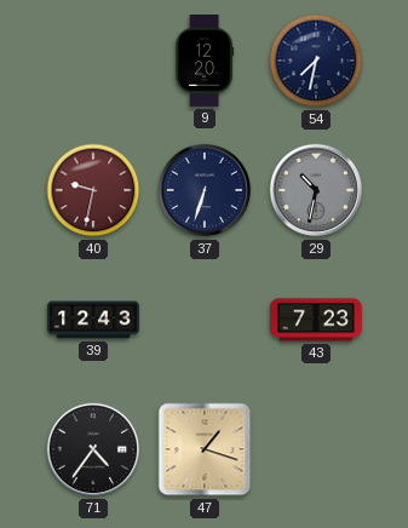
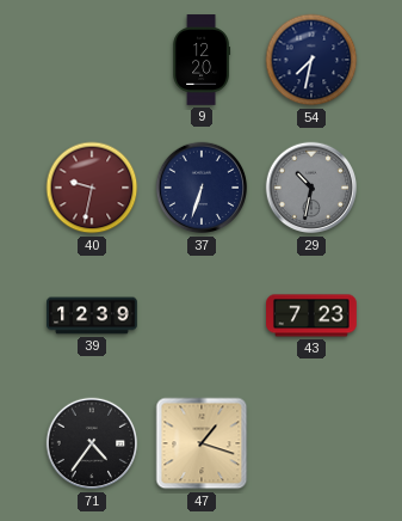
39: 12:43 -> 12:39 (92, 315)
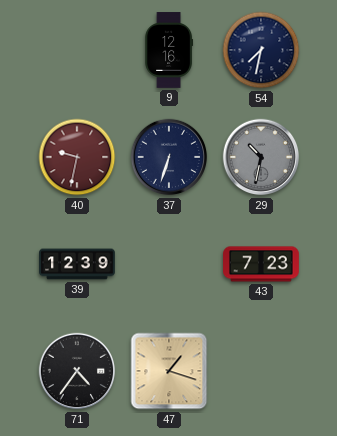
9: 12:20 -> 12:16 (169, 50)
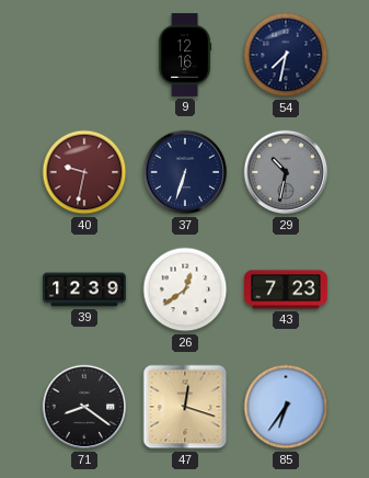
26: none -> 12:39 (185, 289)
71: 4:36 -> 8:21 (84, 407)
47: 1:18 -> 12:18 (185, 407)
85: none -> 6:36 (286, 407)
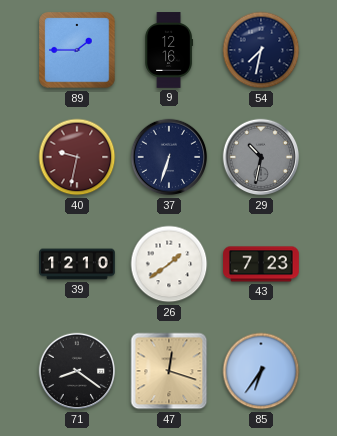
89: none -> 1:45 (77, 50)
39: 12:39 -> 12:10 (77, 264)
26: 12:39 -> 1:39 (169, 264)
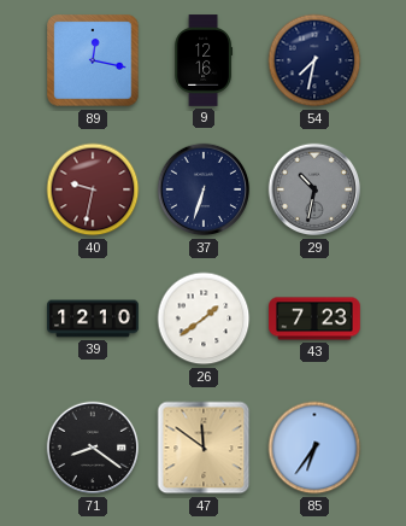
89: 1:45 -> 12:17 (93, 60)
47: 12:18 -> 11:51 (204, 448)
